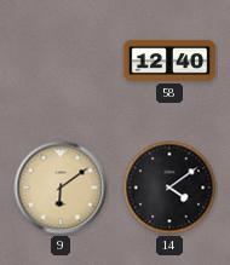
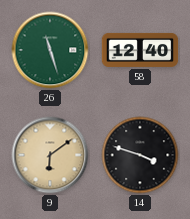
26: none -> 11:27 (50, 50)
14: 4:09 -> 3:48 (140, 155)
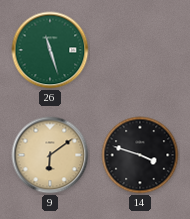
58: 12:40 -> none (140, 50)
